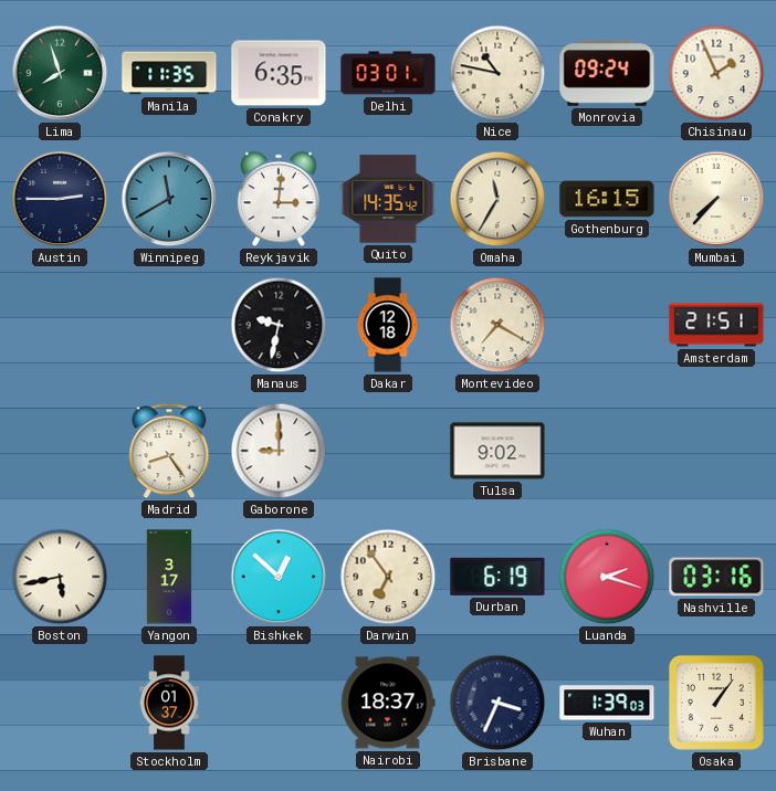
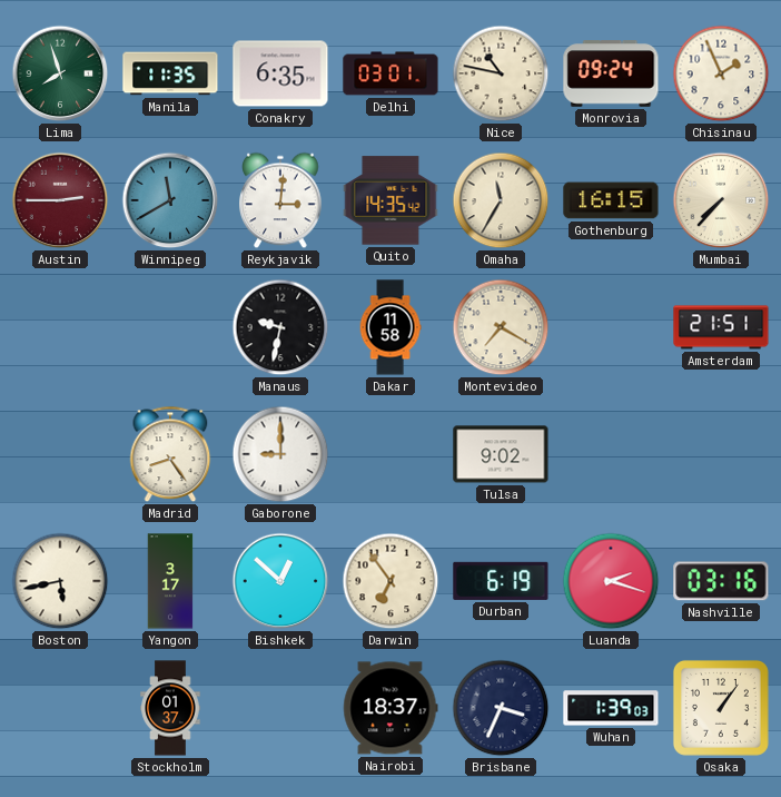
Austin dial: navy -> burgundy (60, 200)
Dakar: 12:18 -> 11:58 (390, 327)
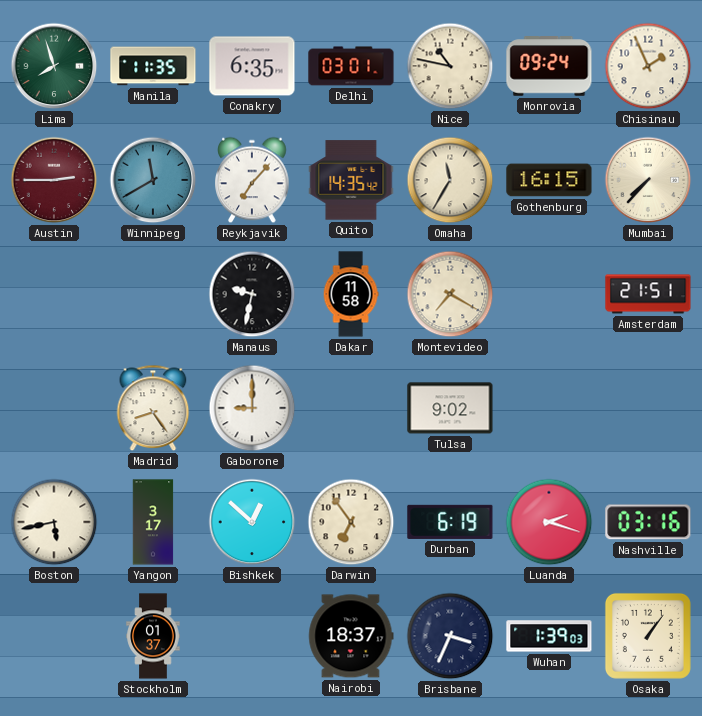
Reykjavik: 3:01 -> 7:07 (252, 180)
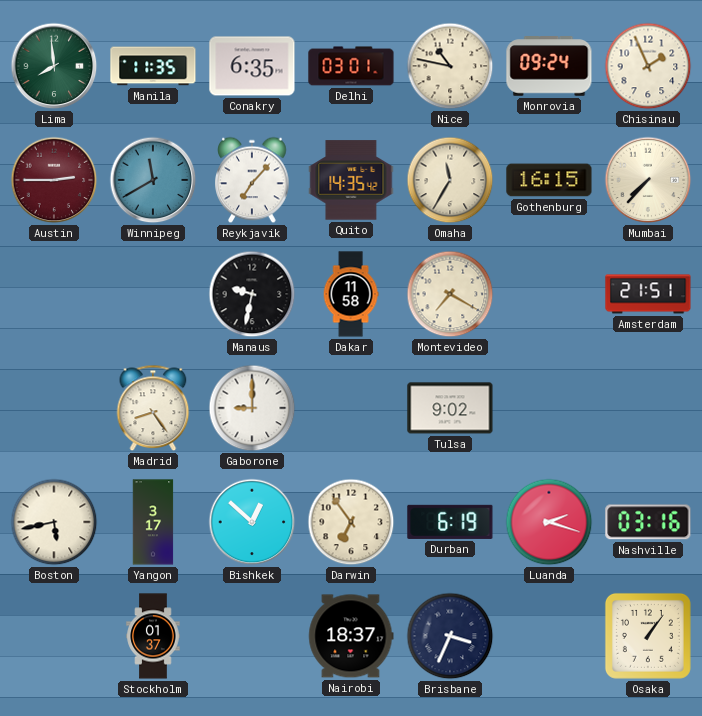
Lima: 7:57 -> 7:59 (54, 66)
Wuhan: 1:39 -> none (549, 636)
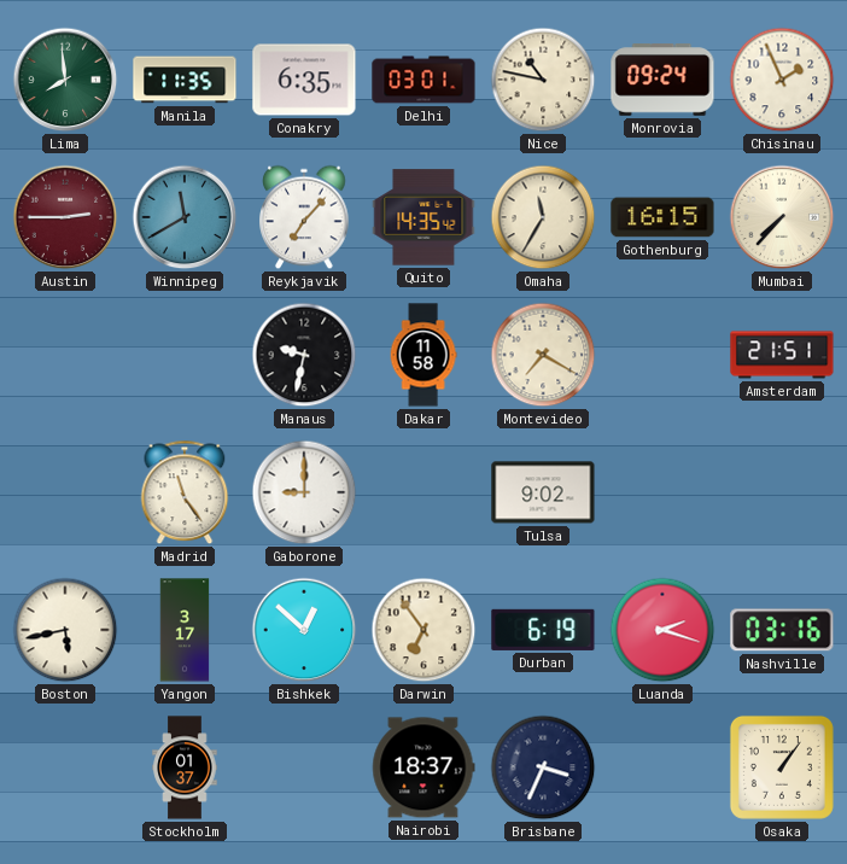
Madrid: 8:24 -> 11:24 (185, 492)
